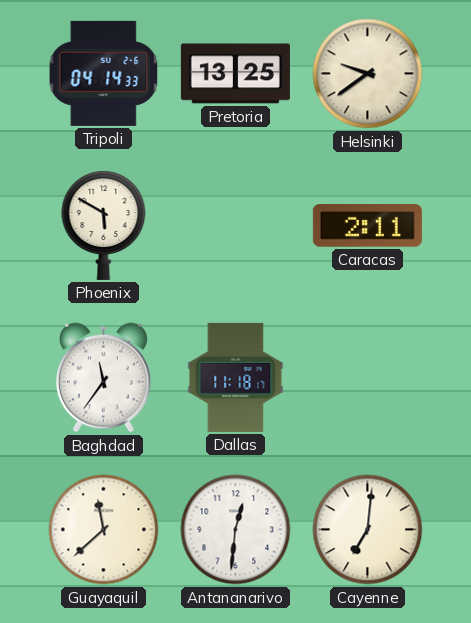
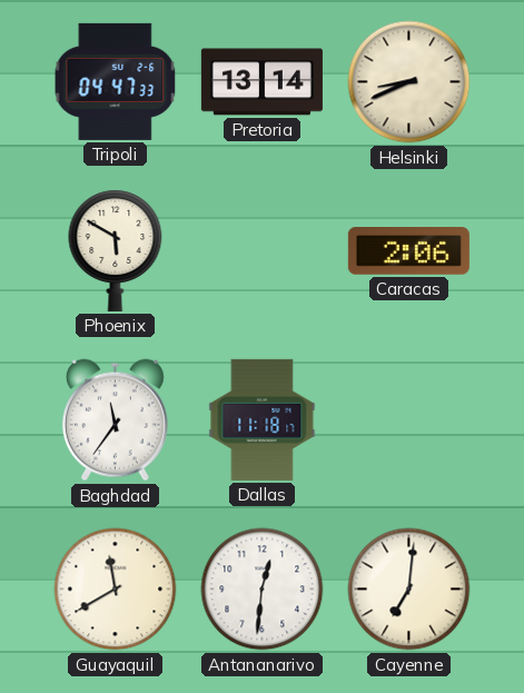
Tripoli: 04:14 -> 04:47 (116, 81)
Pretoria: 13:25 -> 13:14 (261, 82)
Helsinki: 9:39 -> 8:41 (409, 82)
Caracas: 2:11 -> 2:06 (408, 251)
Guayaquil: 11:38 -> 11:40 (116, 590)
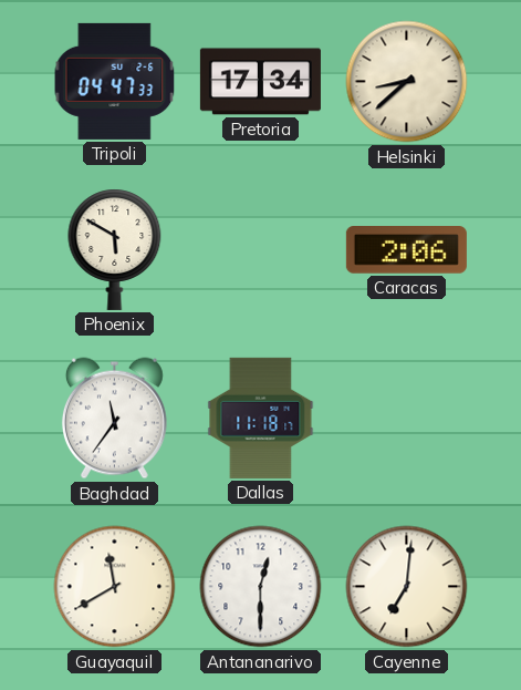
Pretoria: 13:14 -> 17:34 (260, 82)
Helsinki: 8:41 -> 8:38 (407, 82)
Antananarivo: 12:31 -> 12:30 (261, 587)
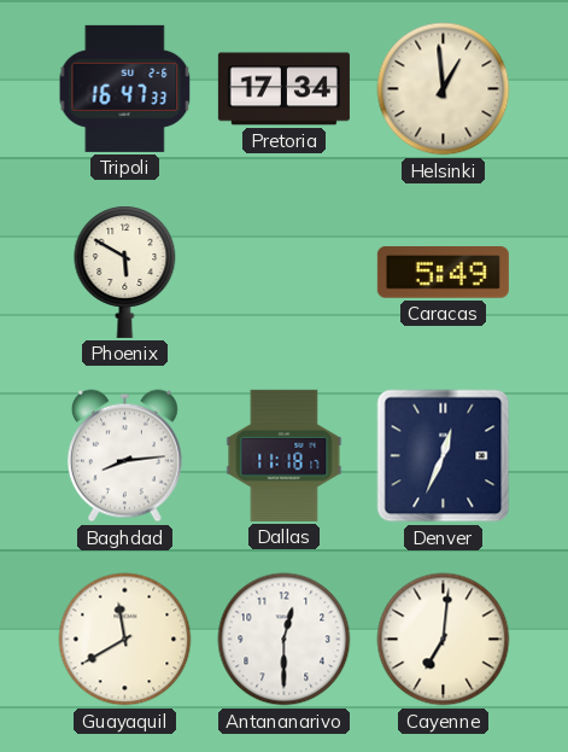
Tripoli: 04:47 -> 16:47 (125, 88)
Helsinki: 8:38 -> 12:59 (444, 89)
Caracas: 2:06 -> 5:49 (443, 273)
Baghdad: 11:36 -> 8:14 (124, 456)
Denver: none -> 12:34 (444, 456)
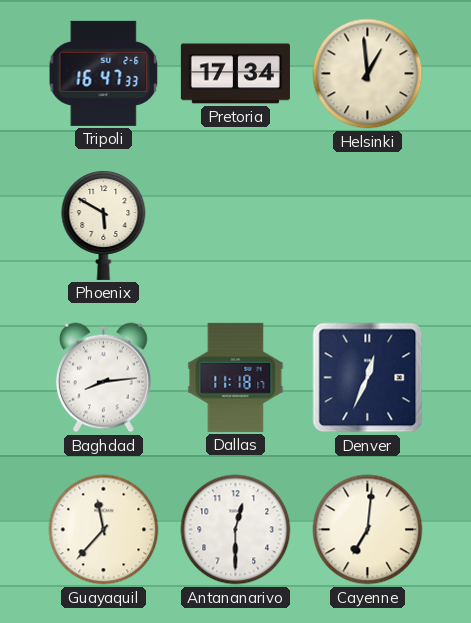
Caracas: 5:49 -> none (443, 273)
Guayaquil: 11:40 -> 11:37 (104, 530)
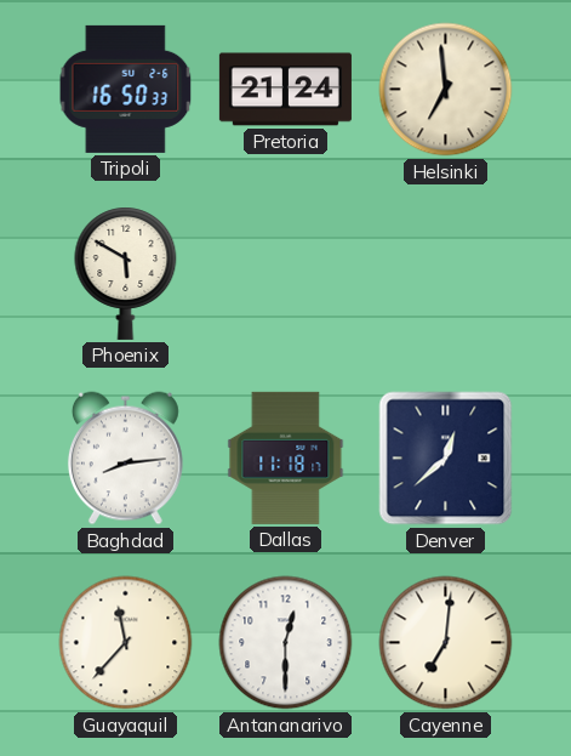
Tripoli: 16:47 -> 16:50 (126, 89)
Pretoria: 17:34 -> 21:24 (285, 90)
Helsinki: 12:59 -> 6:59 (446, 90)
Denver: 12:34 -> 12:38 (446, 459)
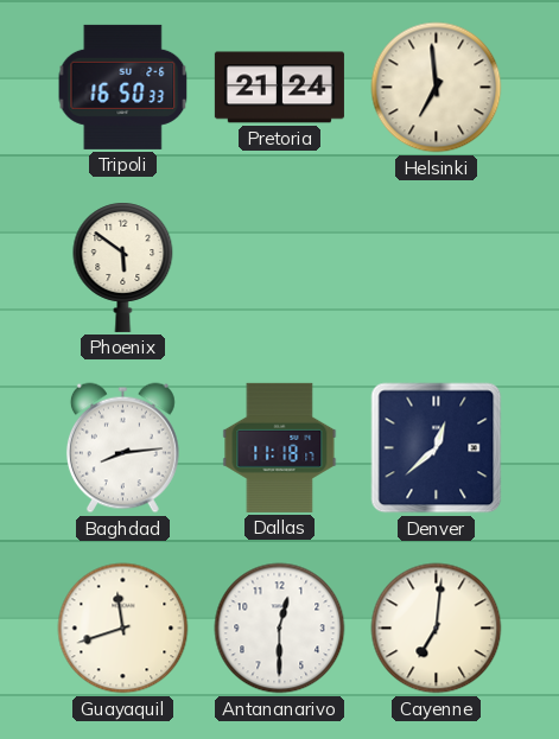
Phoenix: 5:50 -> 5:51 (123, 267)
Guayaquil: 11:37 -> 11:42 (123, 629)
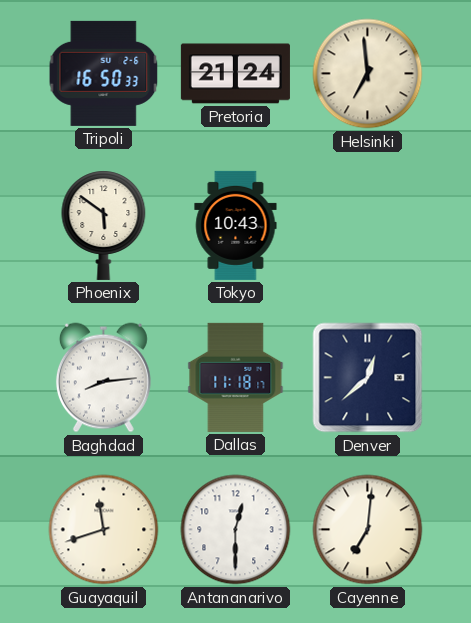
Tokyo: none -> 10:43 (236, 225)
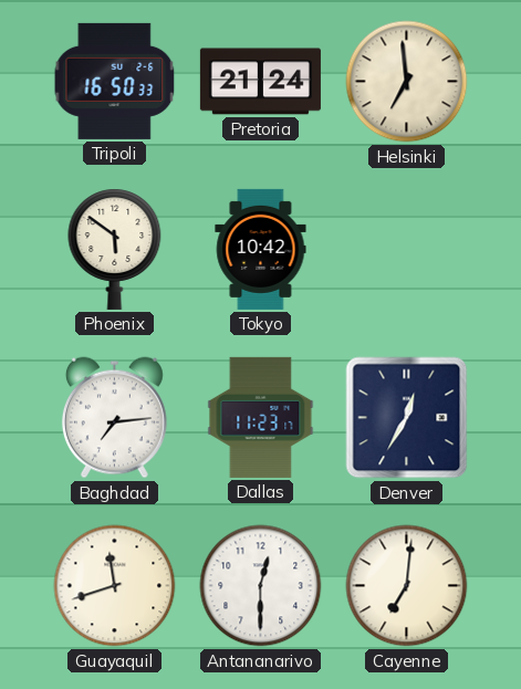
Tokyo: 10:43 -> 10:42 (261, 249)
Baghdad: 8:14 -> 7:14 (114, 418)
Dallas: 11:18 -> 11:23 (261, 417)
Denver: 12:38 -> 12:35 (407, 418)
